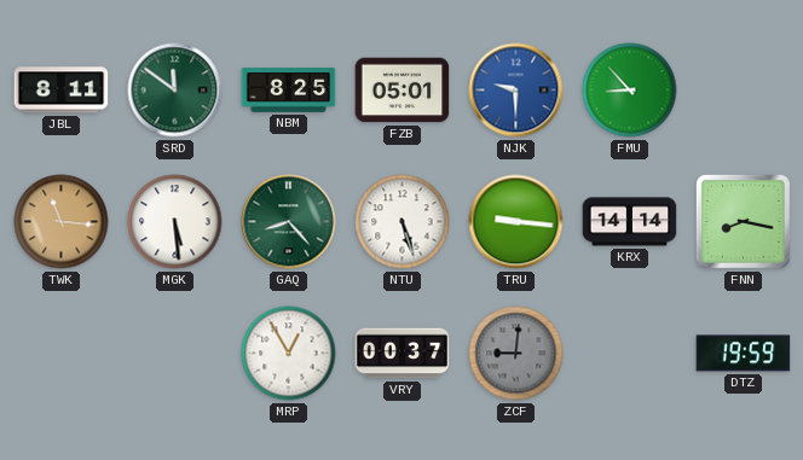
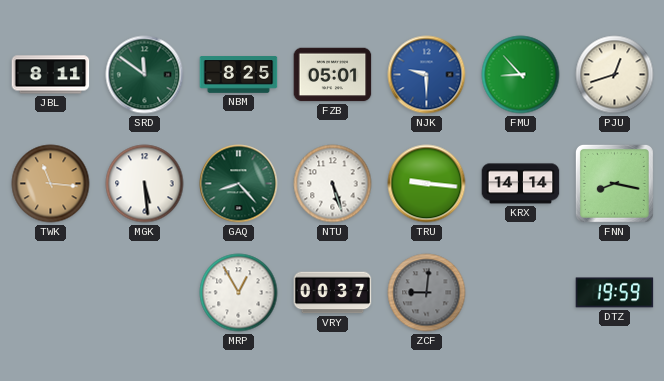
PJU: none -> 12:42 (615, 75)
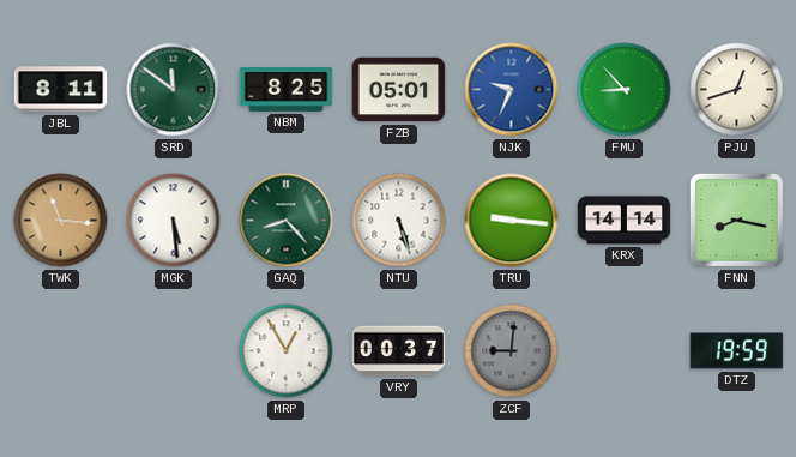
NJK: 9:30 -> 9:34 (512, 90)
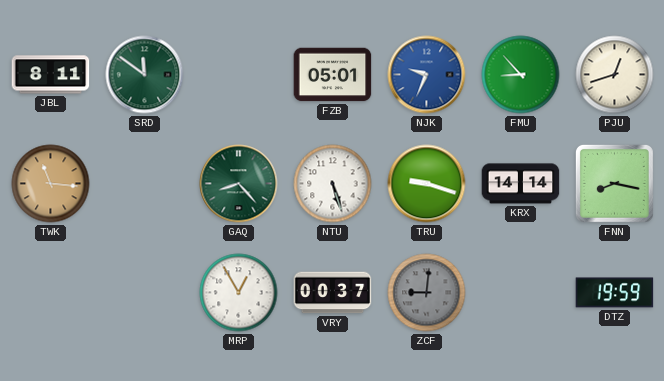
NBM: 8:25 -> none (287, 90)
MGK: 5:29 -> none (174, 221)
TRU: 9:16 -> 9:18 (427, 184)
